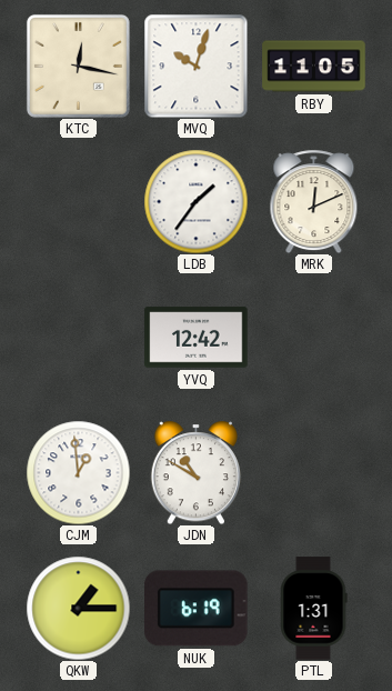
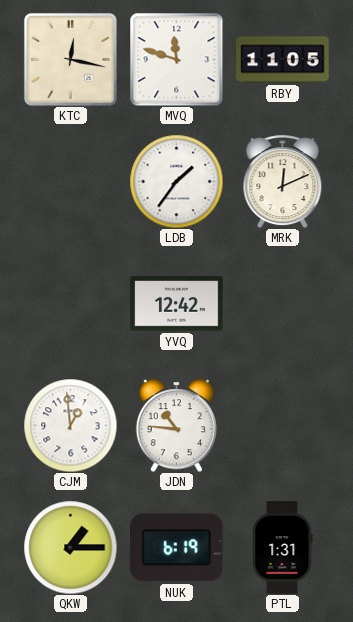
MVQ: 10:03 -> 11:48 (176, 59)
JDN: 10:50 -> 10:46 (176, 425)
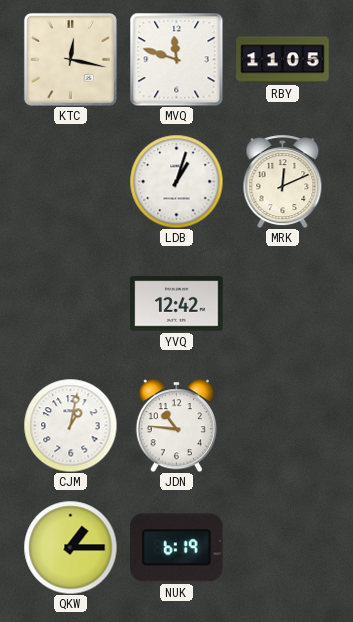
LDB: 1:36 -> 1:03 (176, 181)
CJM: 12:59 -> 1:02 (70, 425)
PTL: 1:31 -> none (282, 548)
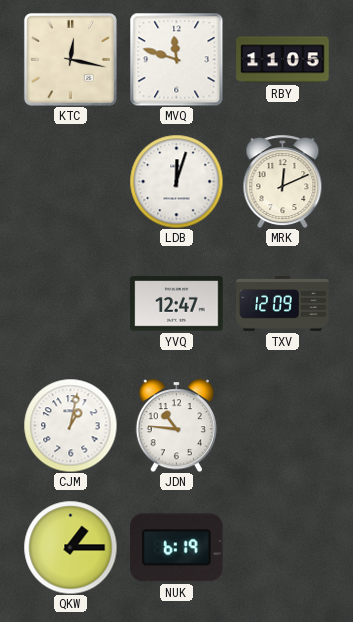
LDB: 1:03 -> 12:03 (176, 181)
YVQ: 12:42 -> 12:47 (177, 304)
TXV: none -> 12:09 (283, 304)
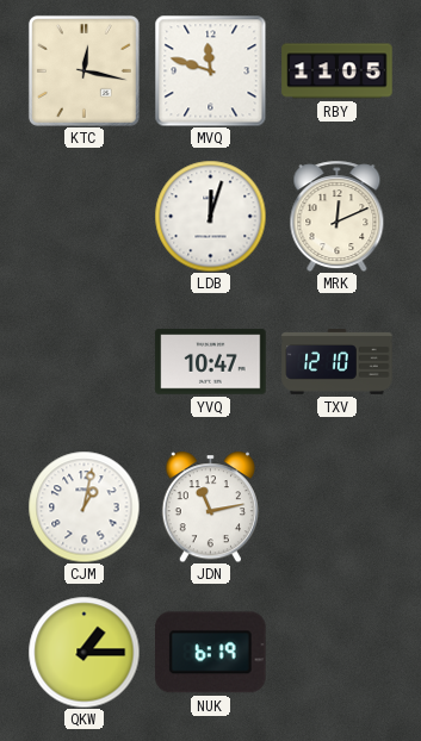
YVQ: 12:47 -> 10:47 (211, 362)
TXV: 12:09 -> 12:10 (338, 362)
JDN: 10:46 -> 11:13 (210, 506)
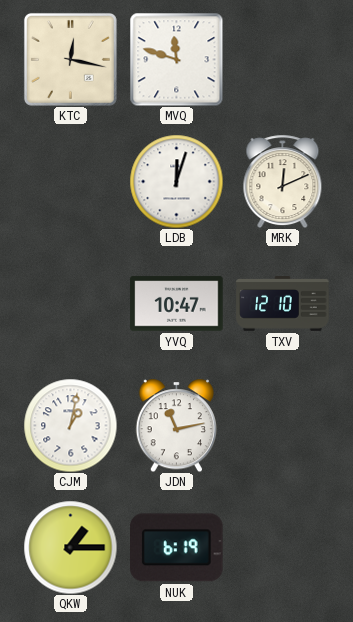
RBY: 11:05 -> none (338, 71)
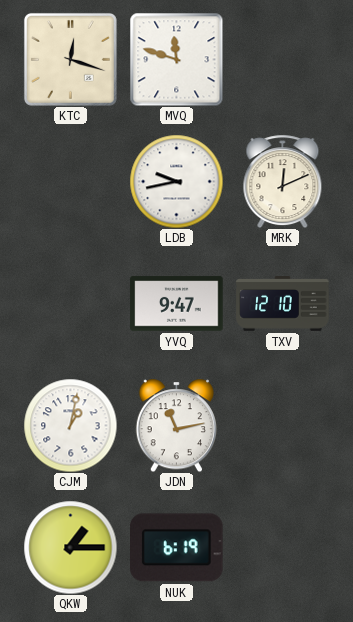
KTC: 12:17 -> 12:18 (70, 59)
LDB: 12:03 -> 9:43 (176, 181)
YVQ: 10:47 -> 9:47 (177, 304)
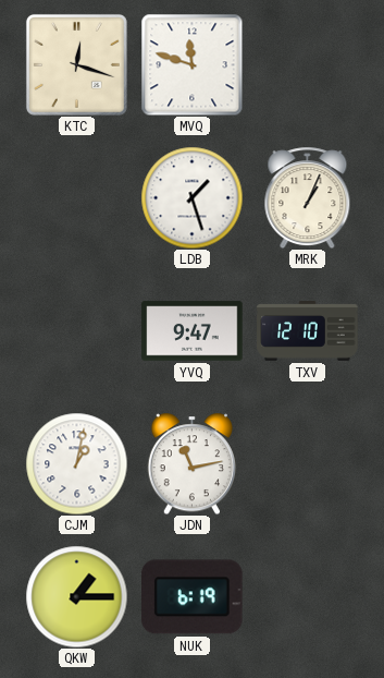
LDB: 9:43 -> 1:27 (191, 197)
MRK: 12:11 -> 1:04 (308, 197)
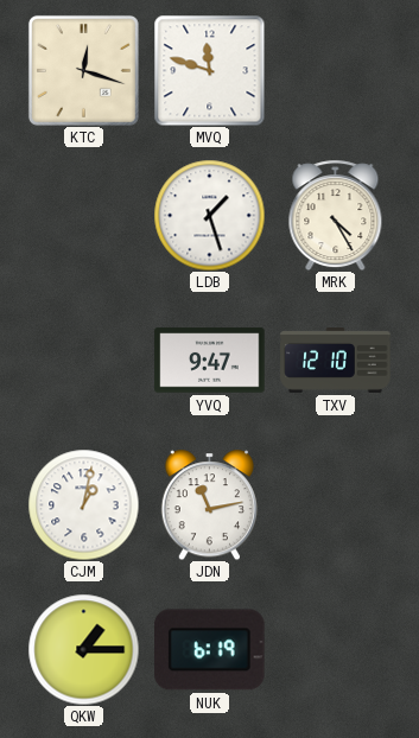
MRK: 1:04 -> 4:25 (336, 215)
